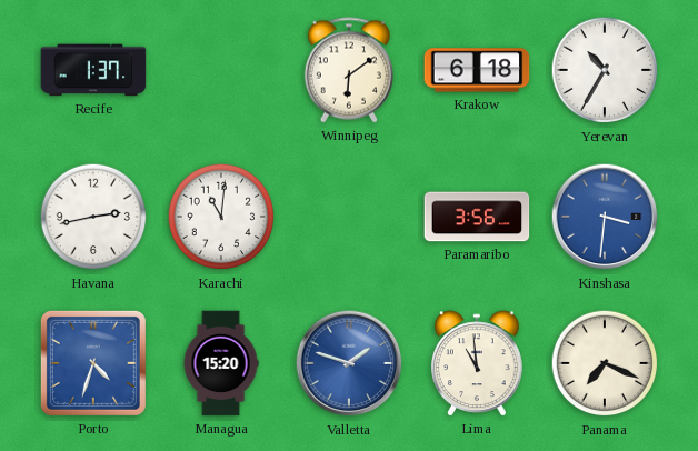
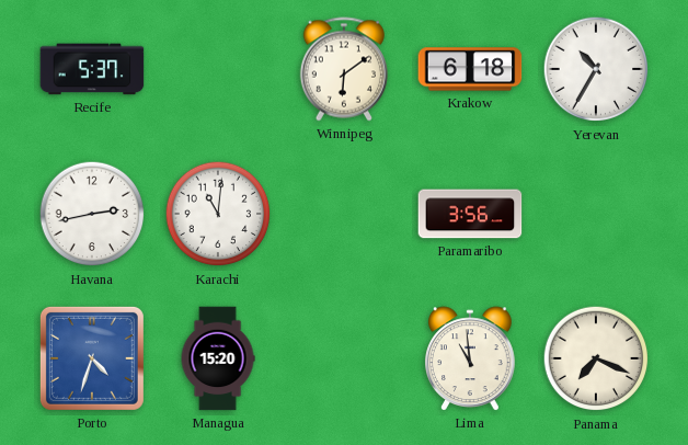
Recife: 1:37 -> 5:37 (92, 69)
Kinshasa: 3:31 -> none (605, 217)
Valletta: 1:48 -> none (349, 363)
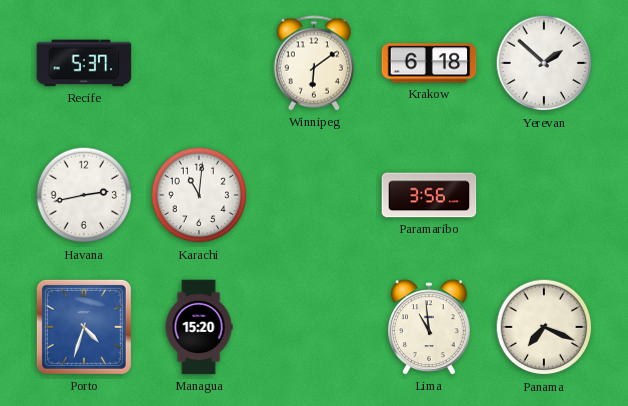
Yerevan: 10:35 -> 1:52 (544, 63)
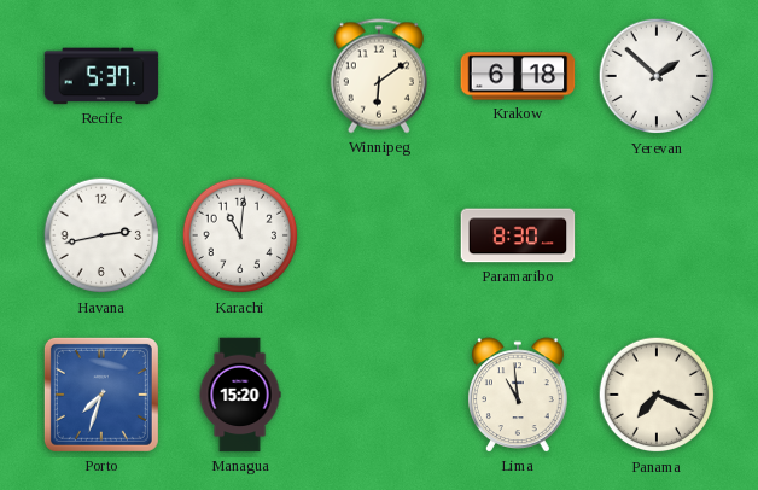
Paramaribo: 3:56 -> 8:30 (518, 235)
Porto: 4:33 -> 7:33 (101, 395)
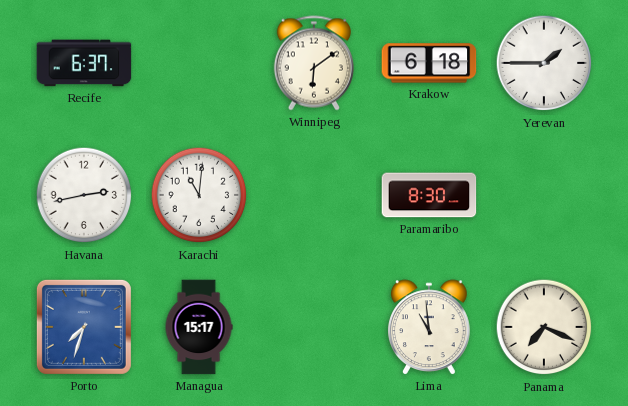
Recife: 5:37 -> 6:37 (84, 63)
Yerevan: 1:52 -> 1:45 (544, 63)
Managua: 15:20 -> 15:17 (199, 327)
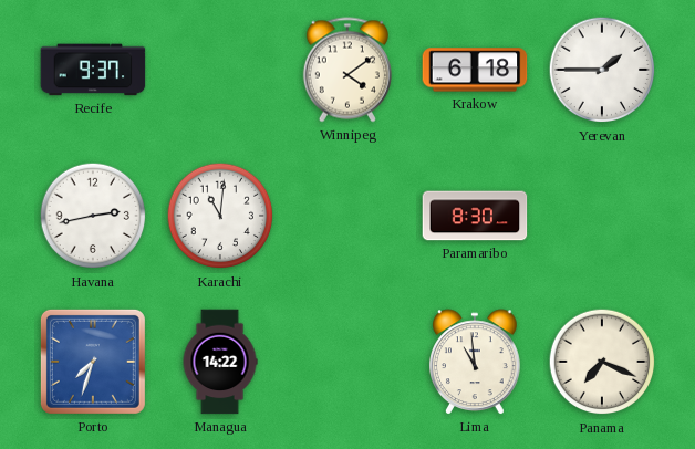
Recife: 6:37 -> 9:37 (93, 70)
Winnipeg: 6:09 -> 4:09 (347, 70)
Managua: 15:17 -> 14:22 (220, 362)
